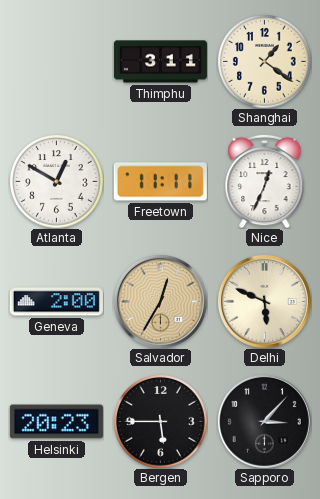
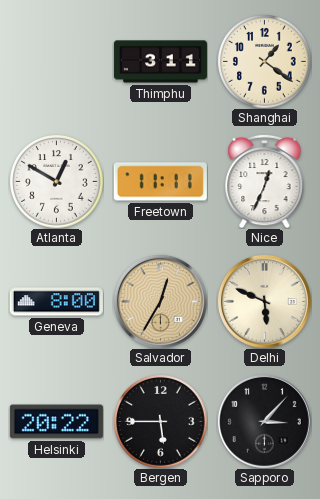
Geneva: 2:00 -> 8:00 (56, 302)
Helsinki: 20:23 -> 20:22 (56, 422)
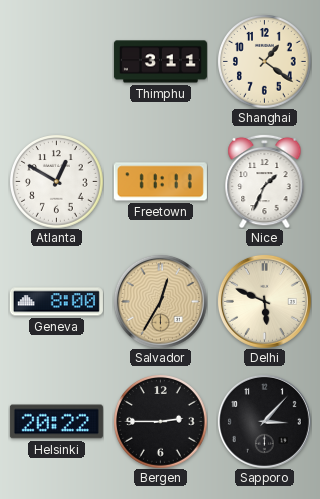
Nice: 12:34 -> 1:34 (265, 181)
Bergen: 5:45 -> 2:45 (161, 422)
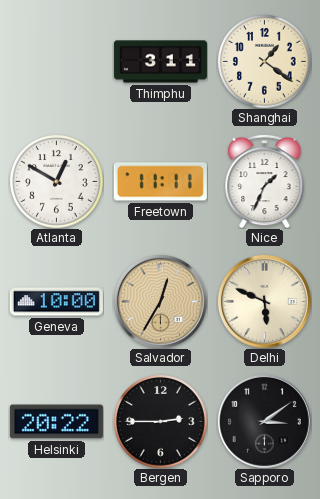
Geneva: 8:00 -> 10:00 (56, 302)
Sapporo: 3:07 -> 3:09 (264, 421)
